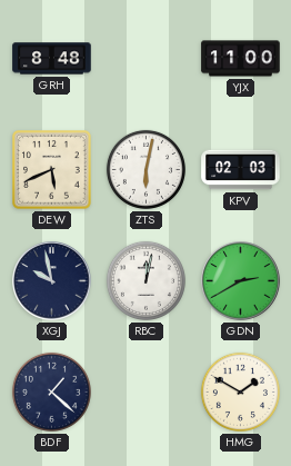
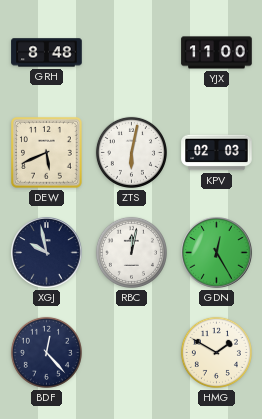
GDN: 2:40 -> 12:25 (217, 253)
BDF: 1:22 -> 12:23 (46, 352)
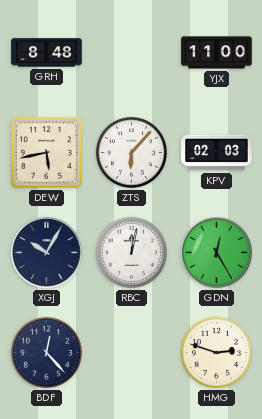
DEW: 5:41 -> 5:43 (47, 153)
ZTS: 6:02 -> 6:07 (131, 152)
XGJ: 9:58 -> 10:05 (47, 253)
HMG: 1:50 -> 2:48 (216, 352)
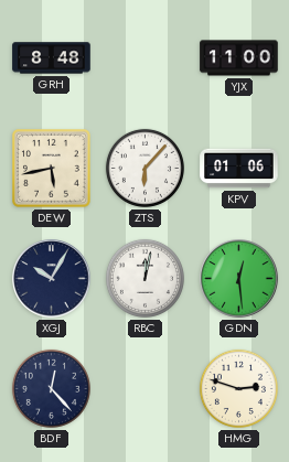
KPV: 02:03 -> 01:06 (239, 169)
GDN: 12:25 -> 12:29 (239, 279)
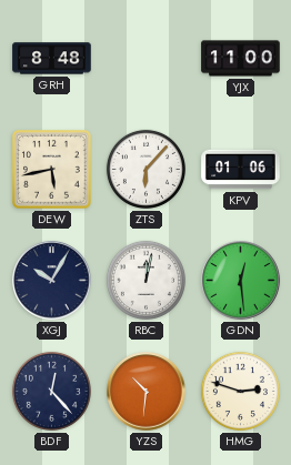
YZS: none -> 10:31 (147, 392)
